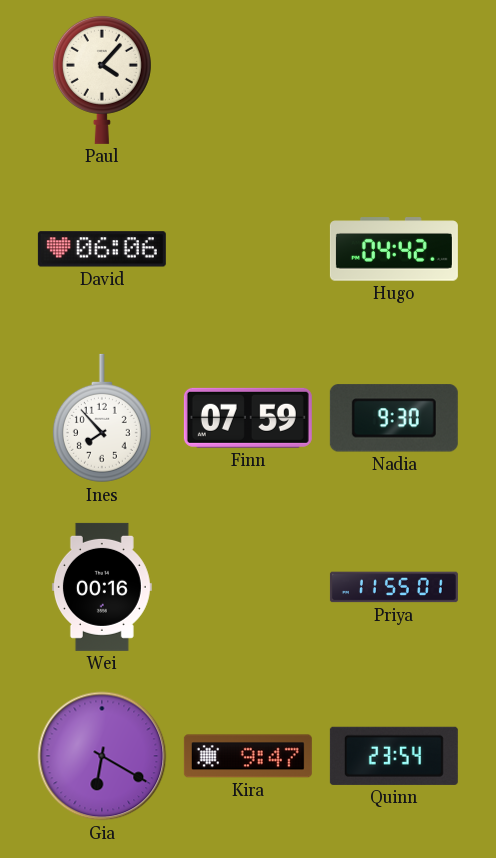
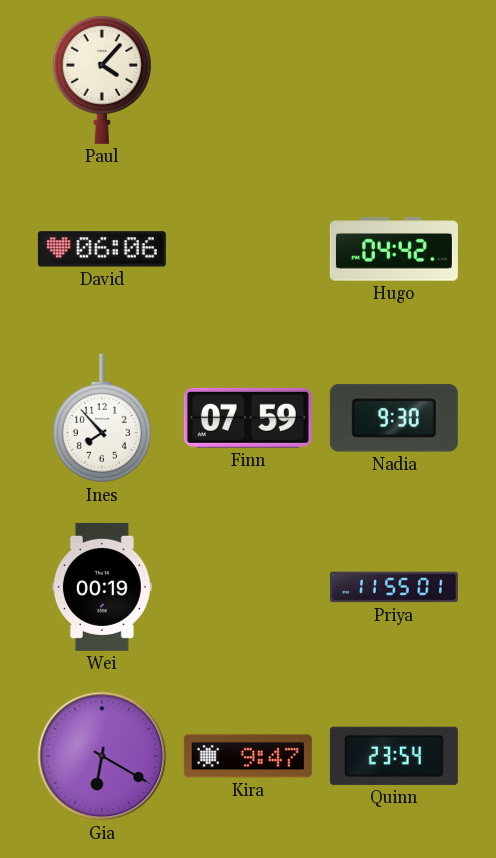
Wei: 00:16 -> 00:19 (102, 587)
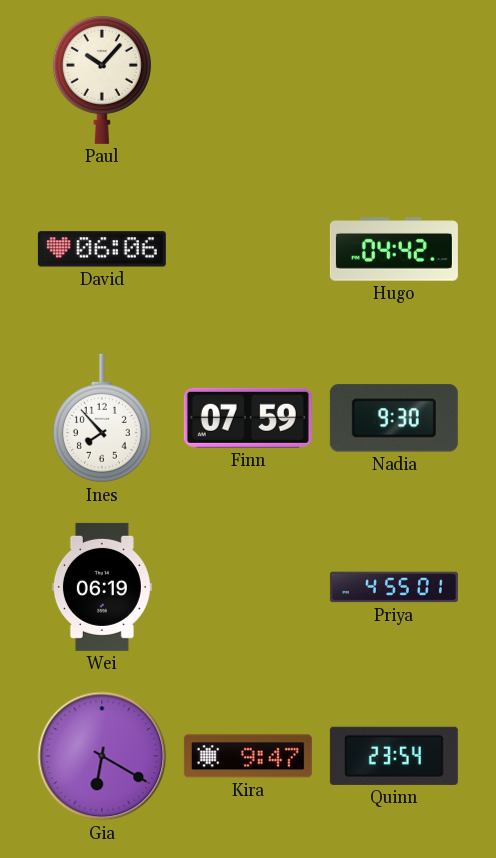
Paul: 4:07 -> 10:07 (102, 79)
Wei: 00:19 -> 06:19 (102, 587)
Priya: 11:55 -> 4:55 (394, 587)
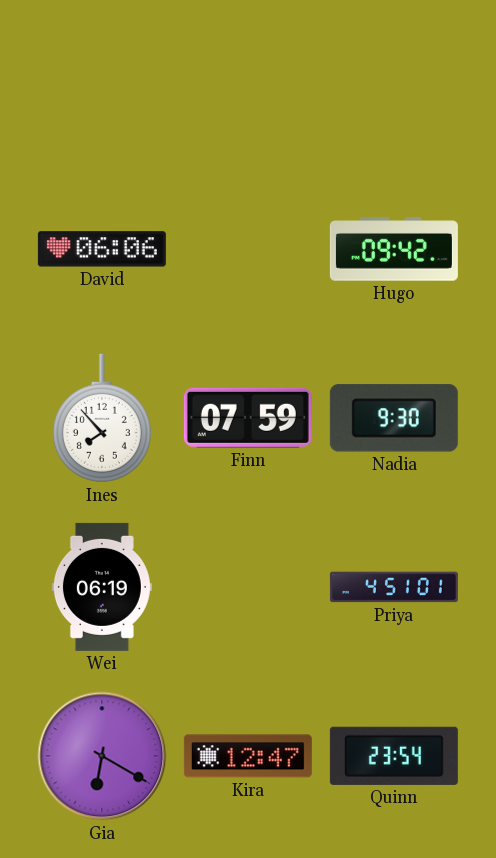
Paul: 10:07 -> none (102, 79)
Hugo: 04:42 -> 09:42 (394, 249)
Priya: 4:55 -> 4:51 (394, 587)
Kira: 9:47 -> 12:47 (248, 756)
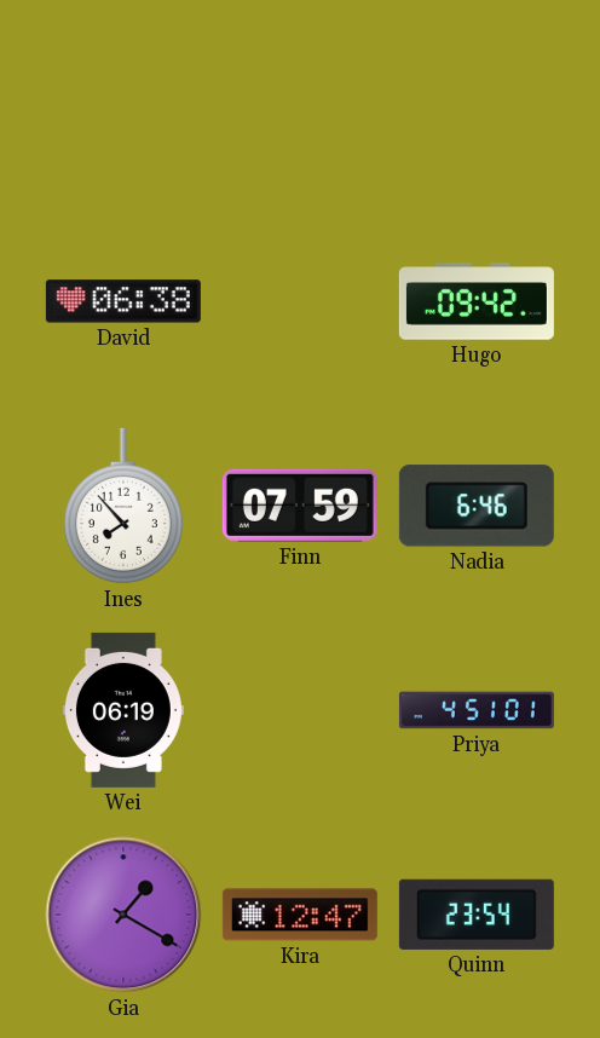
David: 06:06 -> 06:38 (123, 301)
Nadia: 9:30 -> 6:46 (477, 506)
Gia: 6:20 -> 1:20 (123, 915)
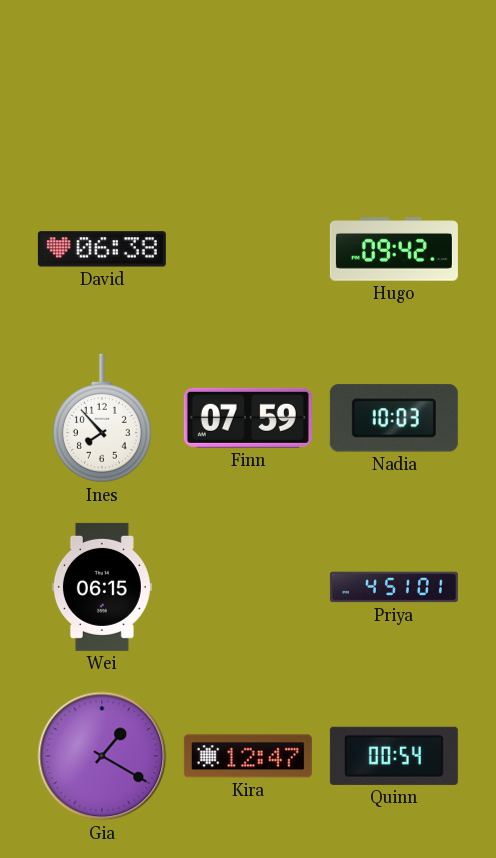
Nadia: 6:46 -> 10:03 (394, 418)
Wei: 06:19 -> 06:15 (102, 587)
Quinn: 23:54 -> 00:54 (394, 756)
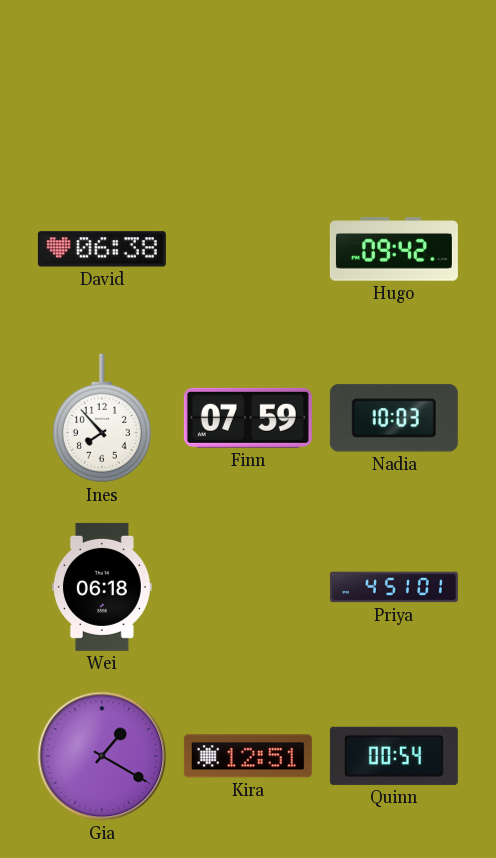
Wei: 06:15 -> 06:18 (102, 587)
Kira: 12:47 -> 12:51 (248, 756)
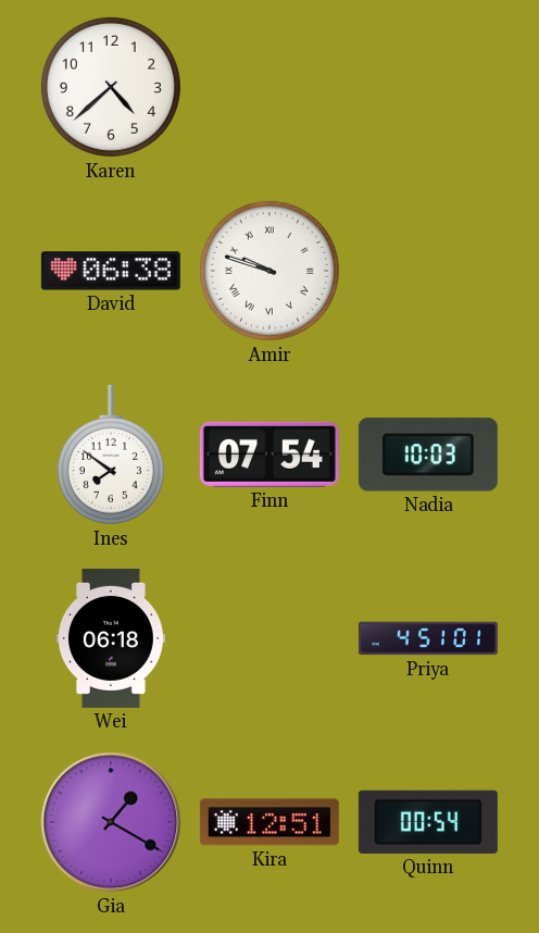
Karen: none -> 4:38 (111, 87)
Amir: none -> 9:48 (269, 271)
Hugo: 09:42 -> none (394, 249)
Ines: 7:53 -> 7:51 (111, 455)
Finn: 07:59 -> 07:54 (269, 455)
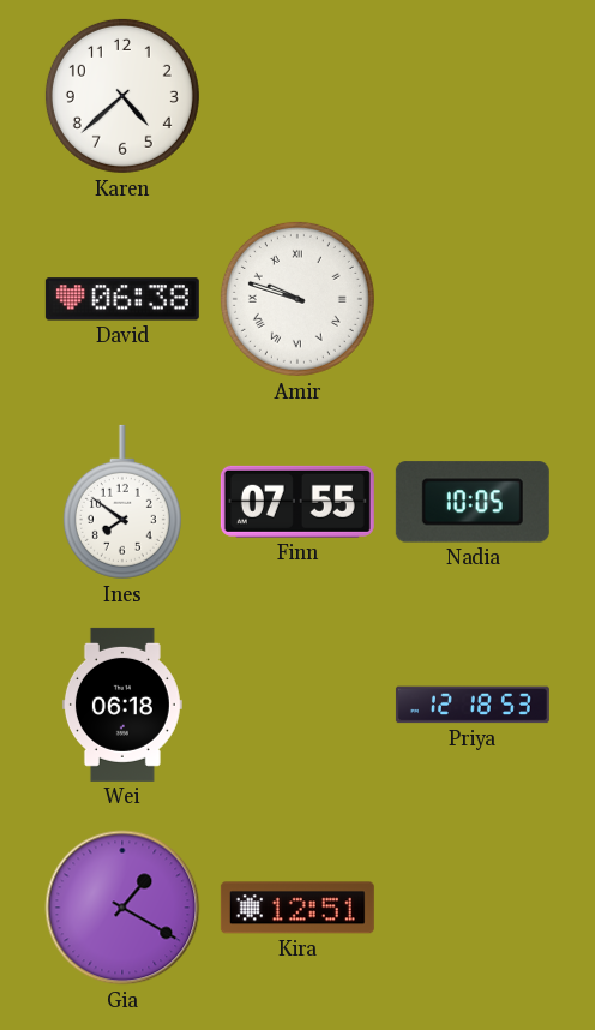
Finn: 07:54 -> 07:55 (297, 502)
Nadia: 10:03 -> 10:05 (473, 502)
Priya: 4:51 -> 12:18 (473, 705)
Quinn: 00:54 -> none (428, 822)
